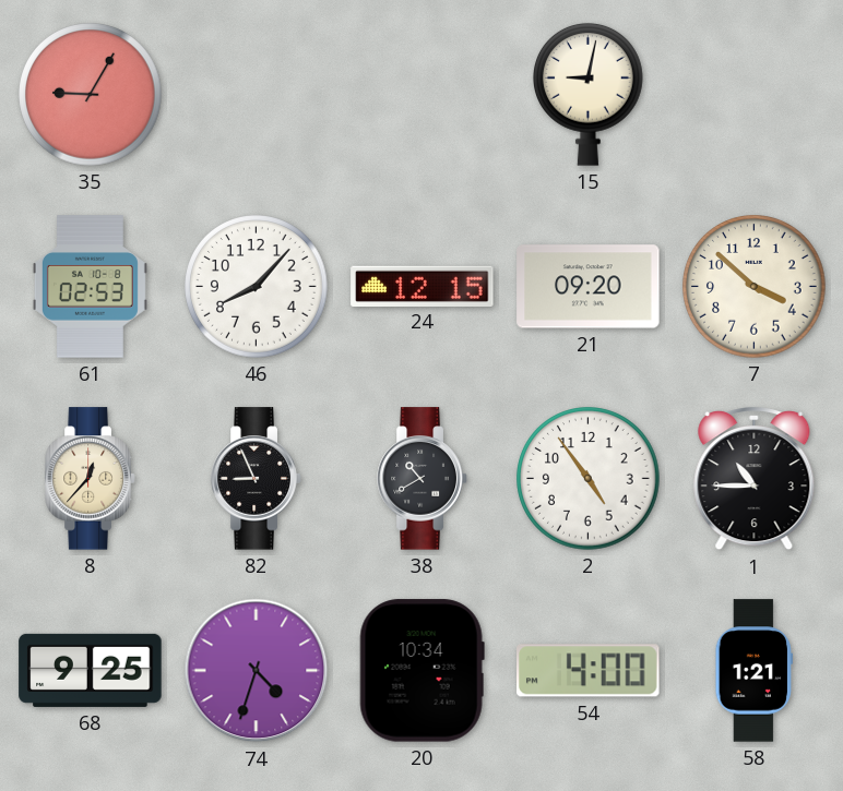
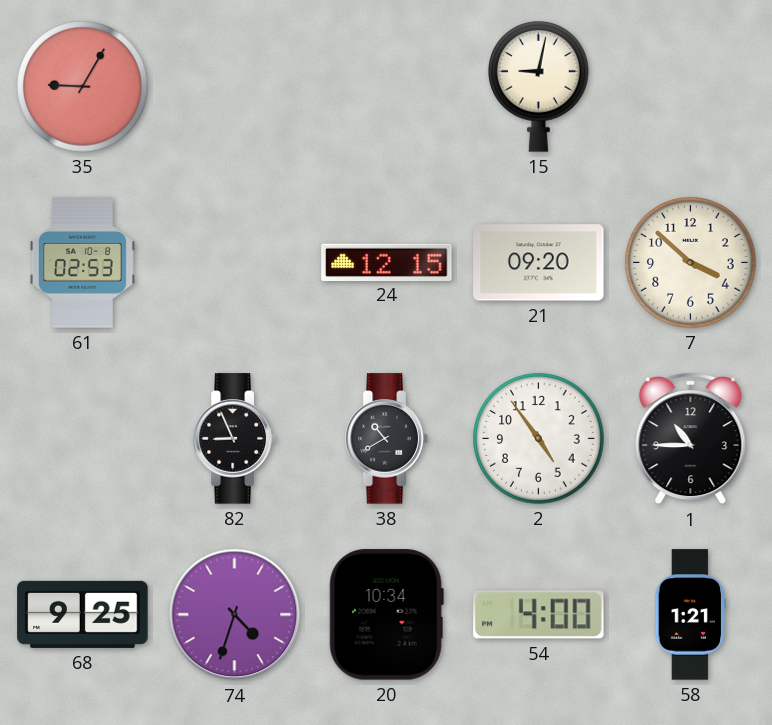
46: 8:07 -> none (257, 287)
8: 12:37 -> none (91, 479)
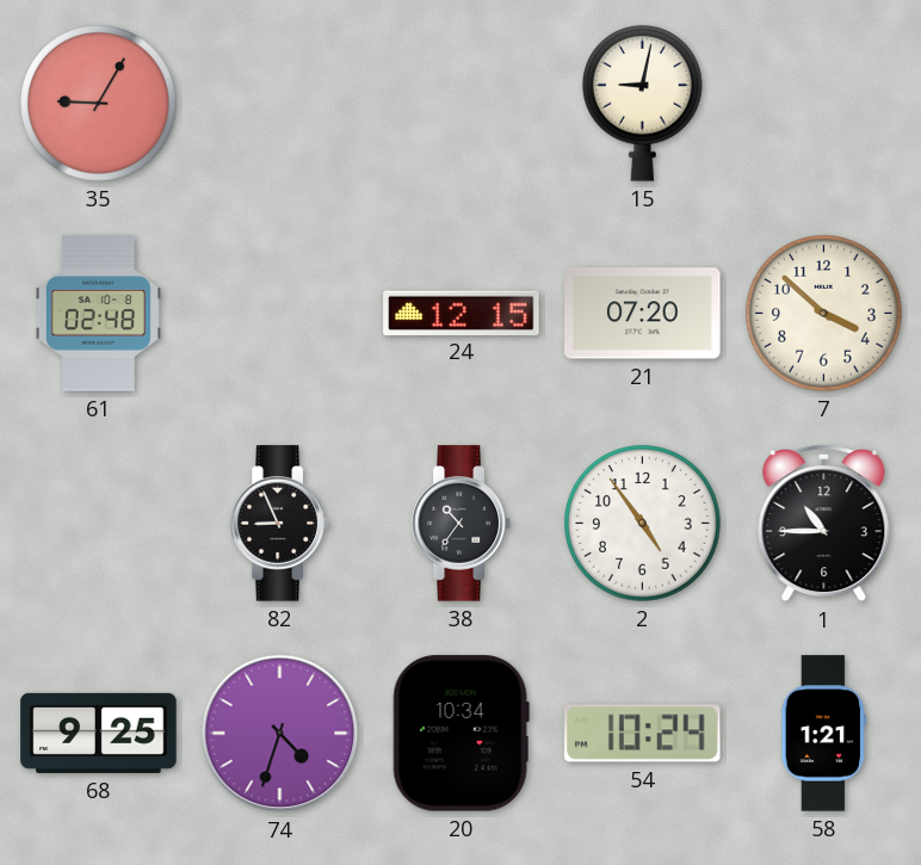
61: 02:53 -> 02:48 (98, 314)
21: 09:20 -> 07:20 (643, 314)
38: 10:40 -> 10:36 (462, 524)
54: 4:00 -> 10:24 (643, 734)
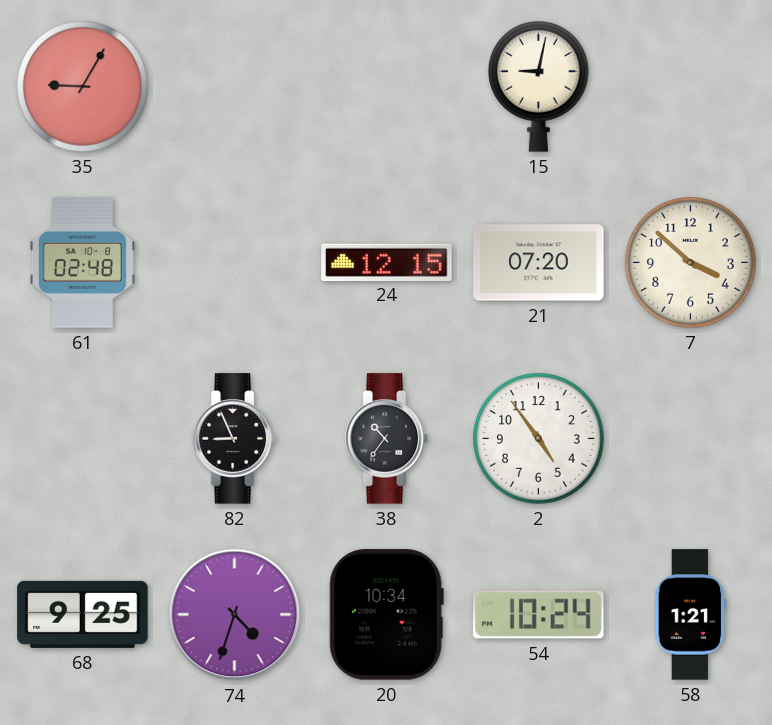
1: 10:45 -> none (824, 525)
